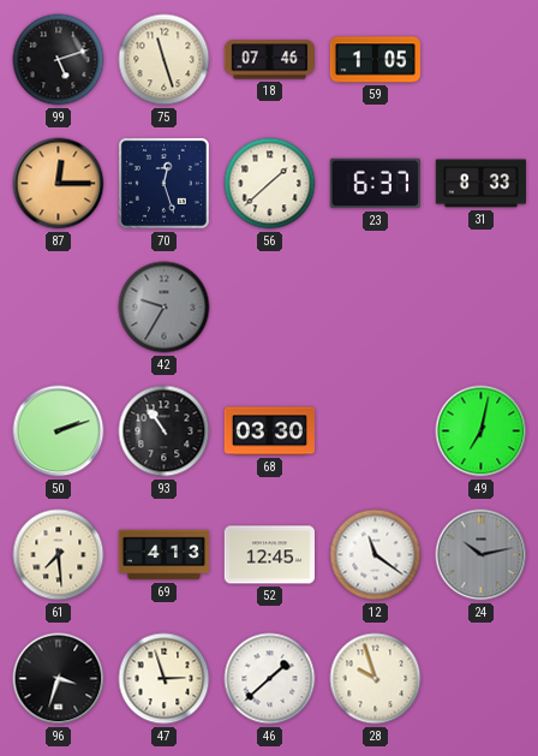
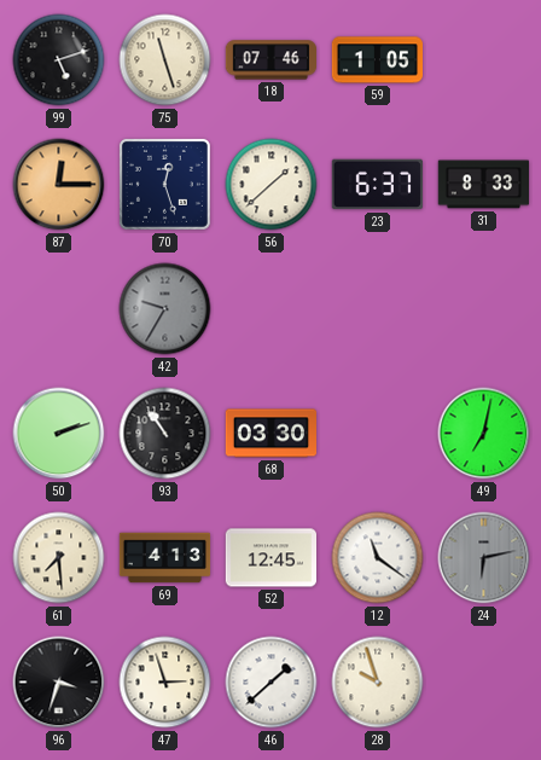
24: 10:13 -> 6:13 (484, 558)
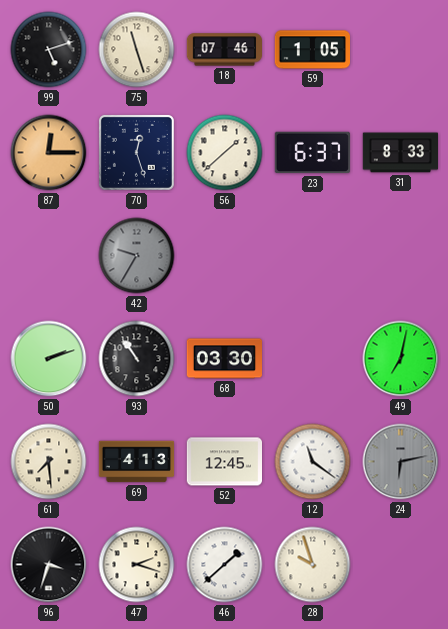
47: 2:57 -> 2:18 (137, 565)
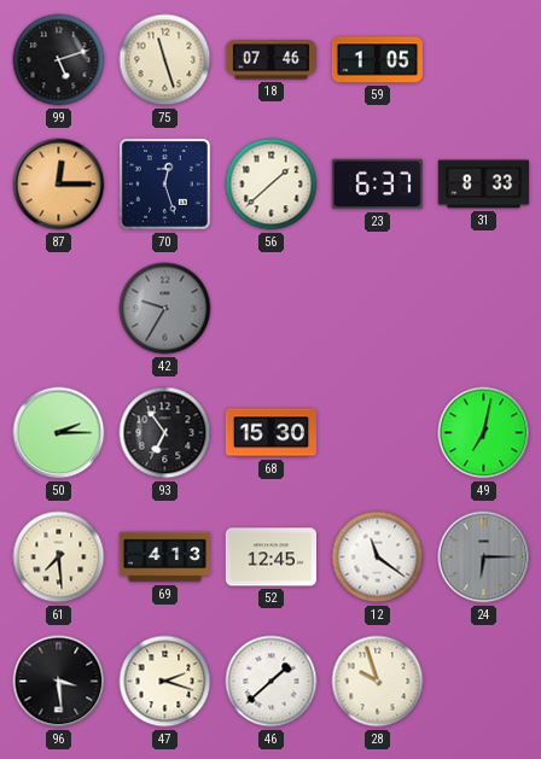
50: 2:12 -> 2:15 (59, 433)
93: 10:54 -> 6:54 (165, 433)
68: 03:30 -> 15:30 (270, 433)
24: 6:13 -> 6:15 (484, 557)
96: 3:33 -> 3:29 (59, 682)
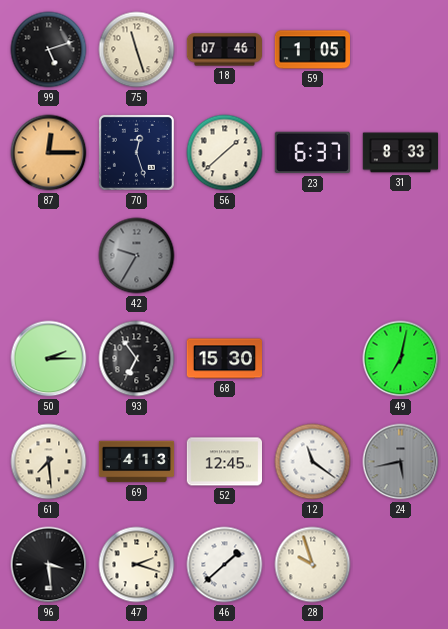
24: 6:15 -> 5:43 (401, 462)
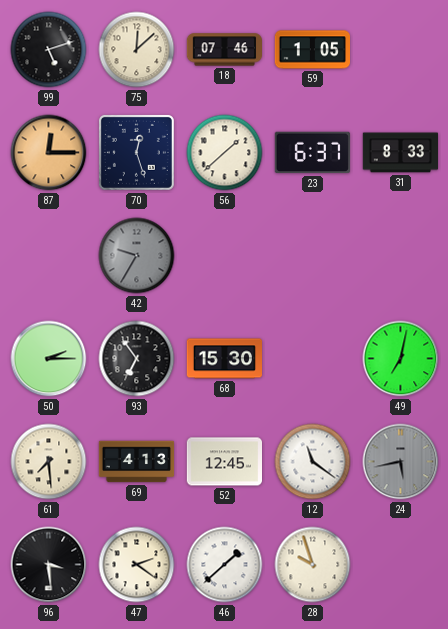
75: 11:27 -> 12:08 (137, 50)
47: 2:18 -> 2:21 (137, 565)
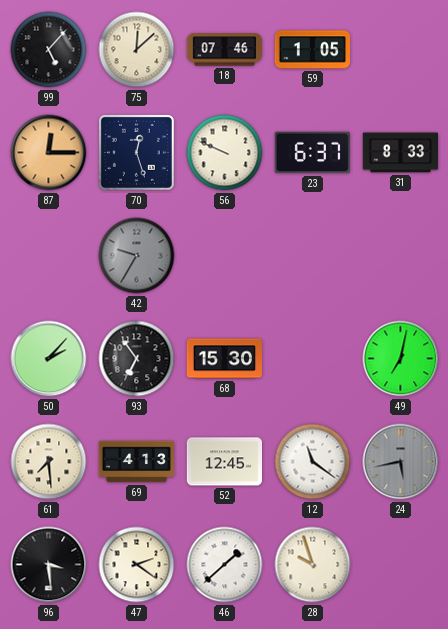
99: 5:12 -> 5:07 (49, 50)
56: 1:38 -> 9:49 (225, 153)
50: 2:15 -> 2:07 (49, 359)
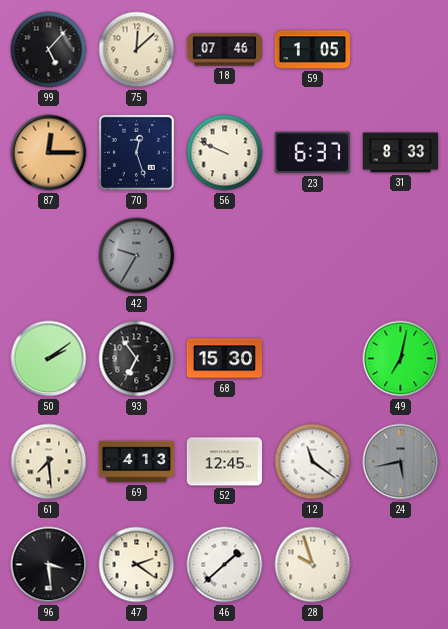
50: 2:07 -> 2:09 (49, 359)
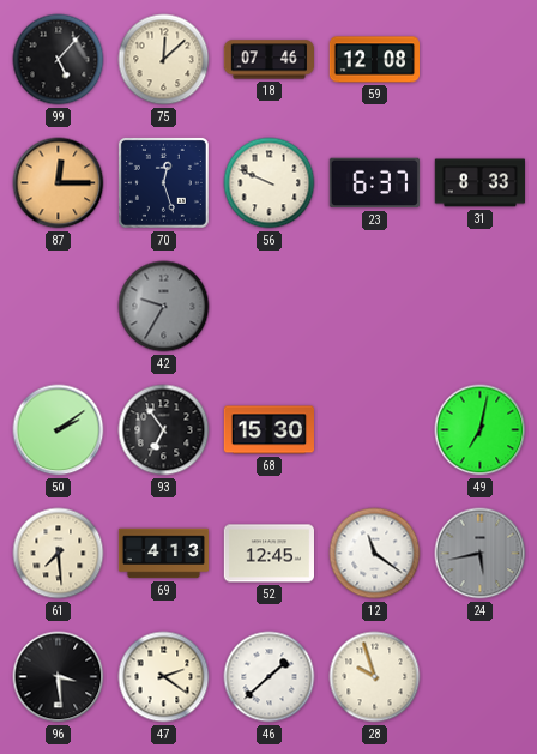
59: 1:05 -> 12:08 (374, 60)
